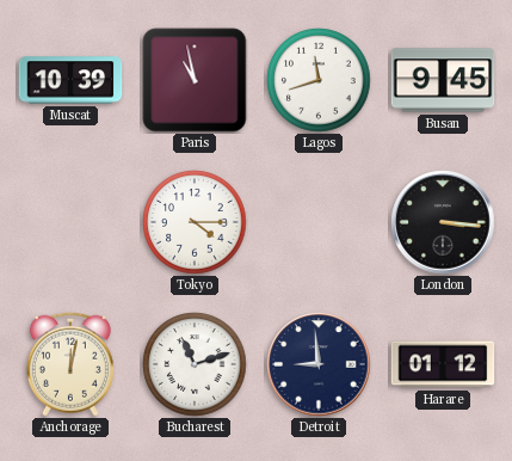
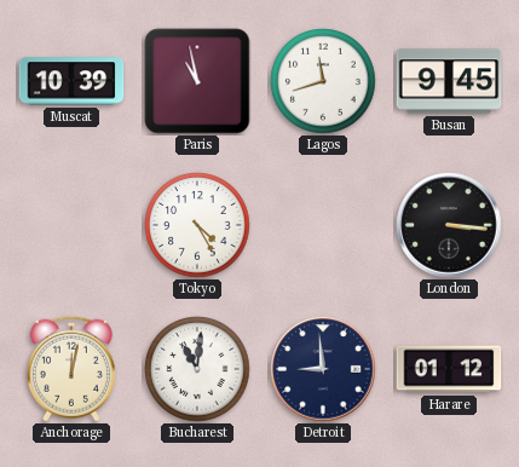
Tokyo: 4:15 -> 4:25 (197, 225)
Bucharest: 11:12 -> 11:01 (197, 369)
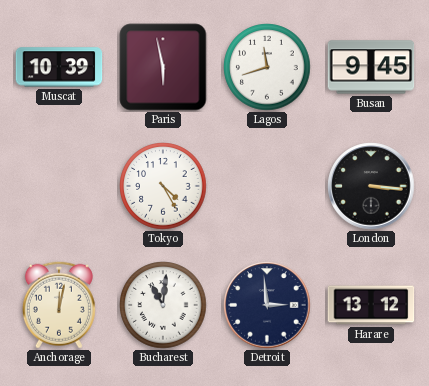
Paris: 10:58 -> 5:58 (163, 67)
Detroit: 8:59 -> 2:59 (267, 305)
Harare: 01:12 -> 13:12 (371, 305)
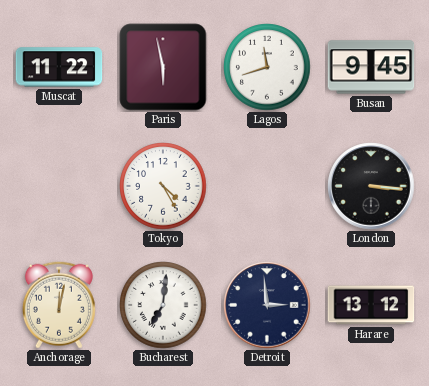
Muscat: 10:39 -> 11:22 (59, 67)
Bucharest: 11:01 -> 7:01 (163, 305)
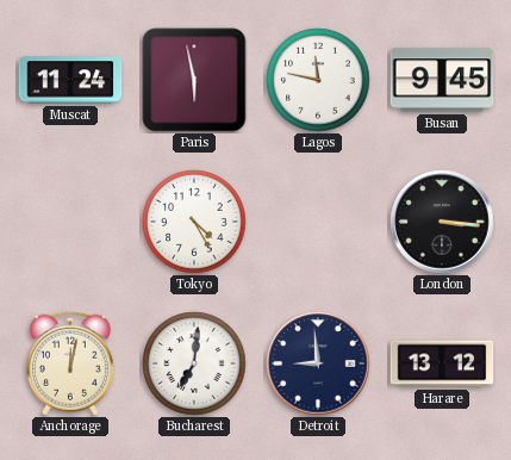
Muscat: 11:22 -> 11:24 (70, 80)
Lagos: 11:42 -> 11:47 (318, 80)
Detroit: 2:59 -> 8:59 (318, 363)
